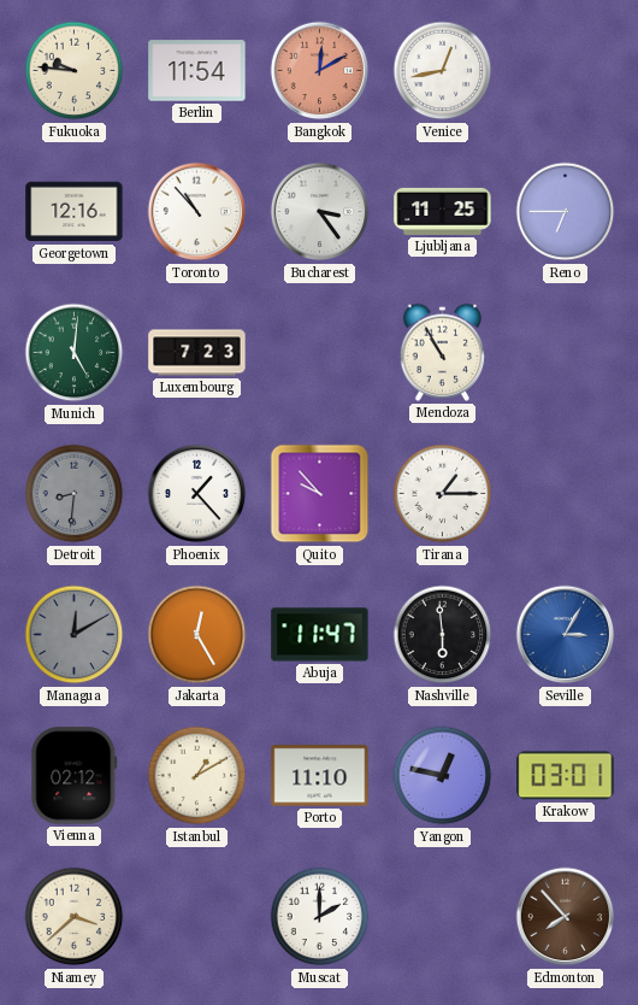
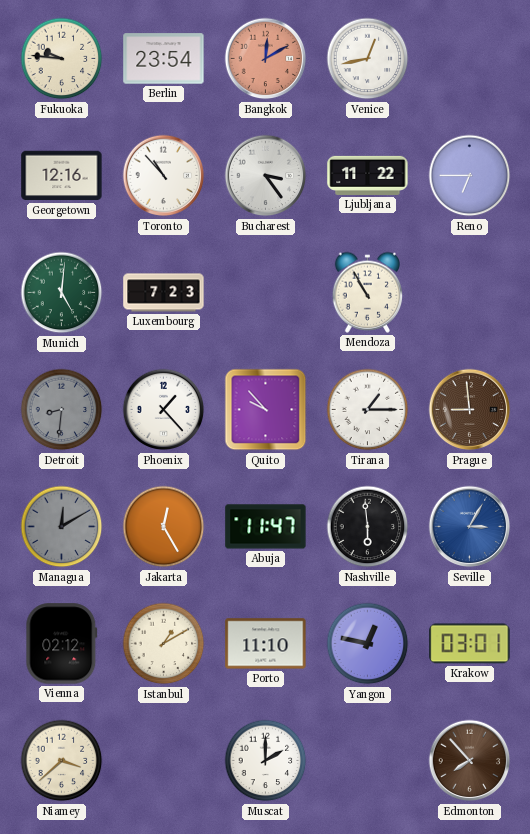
Berlin: 11:54 -> 23:54 (164, 59)
Ljubljana: 11:25 -> 11:22 (368, 175)
Prague: none -> 8:59 (470, 410)
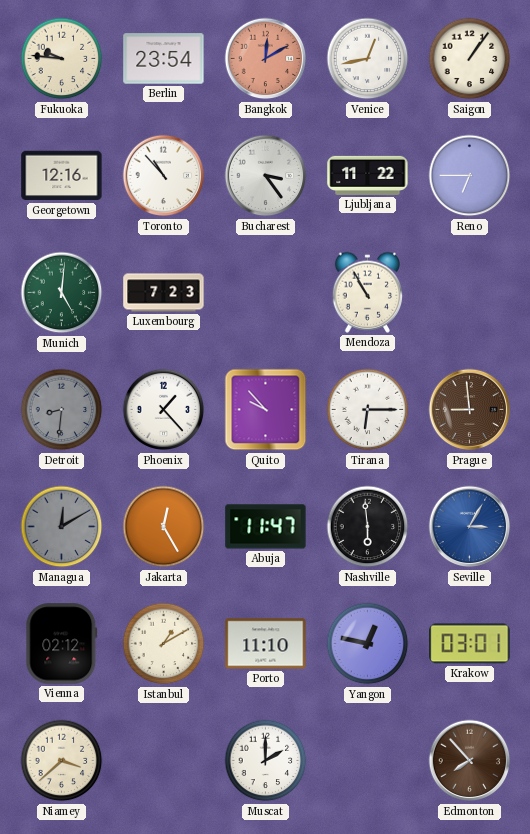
Saigon: none -> 1:06 (470, 59)
Tirana: 1:15 -> 6:15 (368, 410)
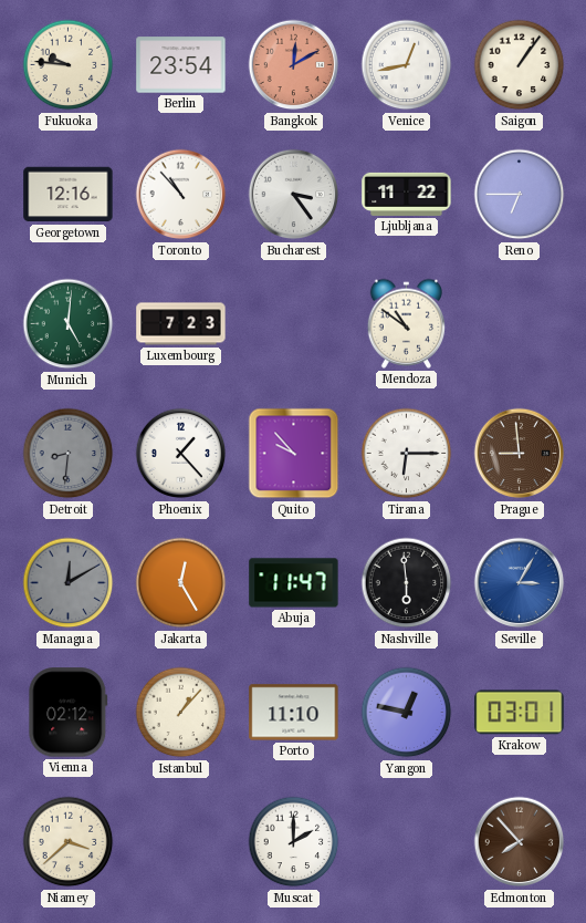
Mendoza: 10:55 -> 10:51 (407, 323)
Istanbul: 1:10 -> 1:07 (181, 713)
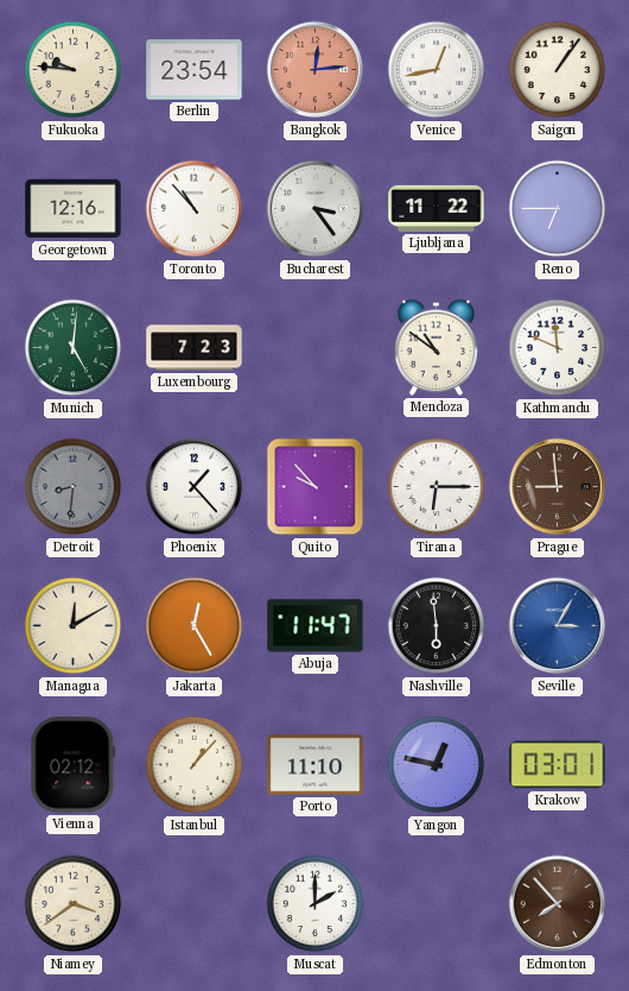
Bangkok: 12:10 -> 12:14 (316, 70)
Kathmandu: none -> 11:49 (558, 348)
Managua dial: grey -> cream (74, 626)
Niamey: 3:38 -> 3:39 (74, 904)
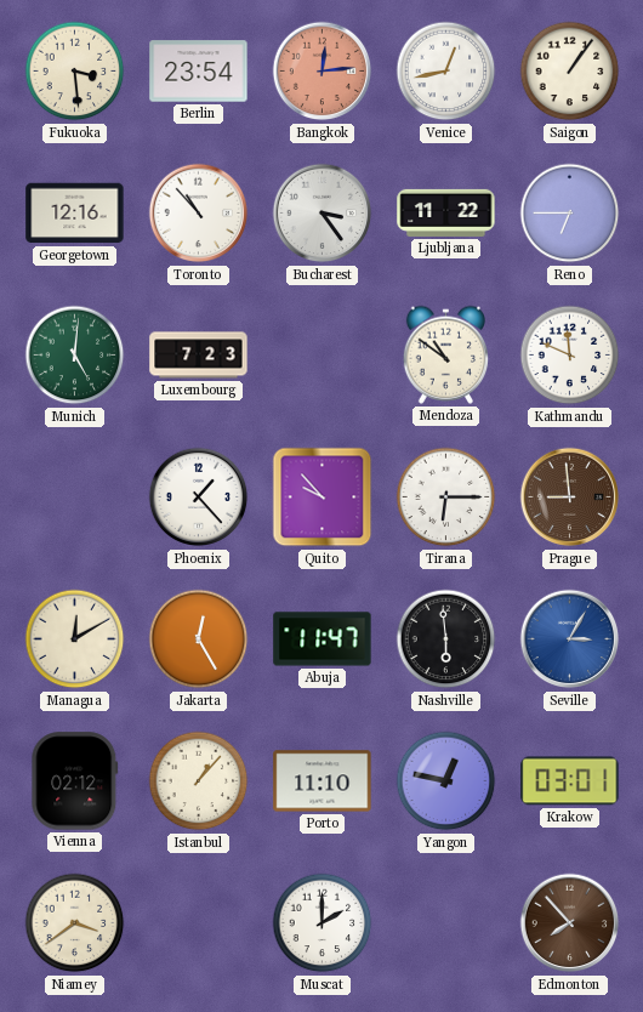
Fukuoka: 9:46 -> 3:29 (75, 72)
Detroit: 8:31 -> none (74, 487)
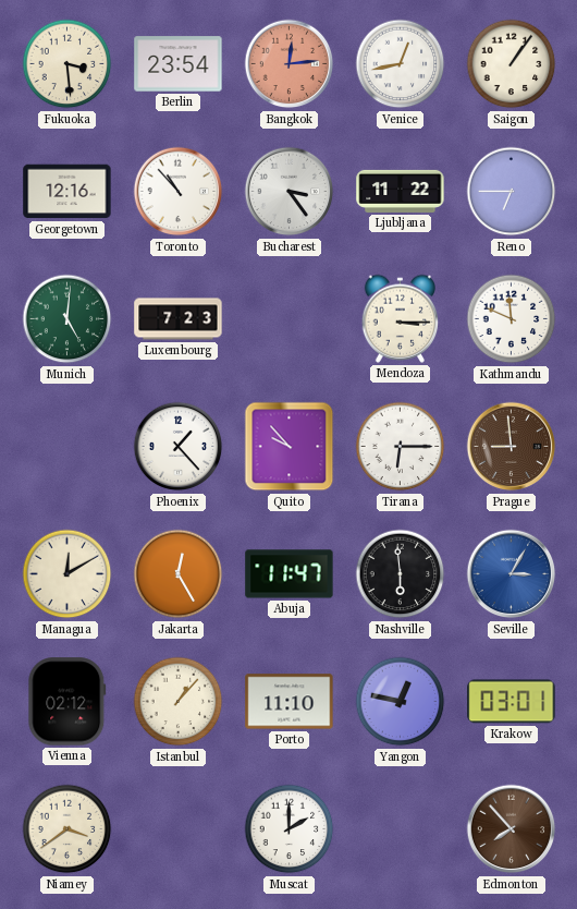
Mendoza: 10:51 -> 3:15 (401, 318)
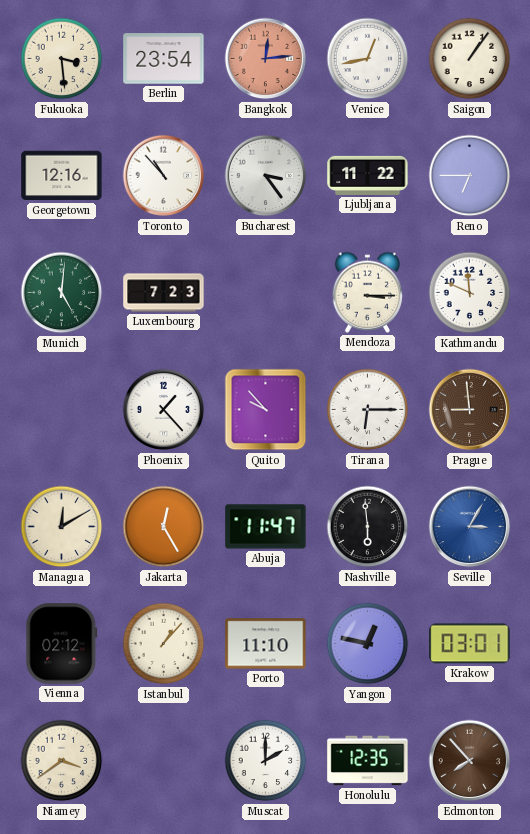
Honolulu: none -> 12:35 (368, 761)
